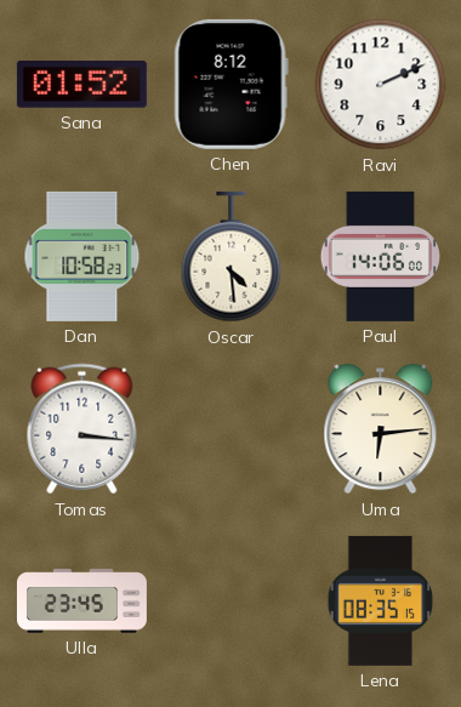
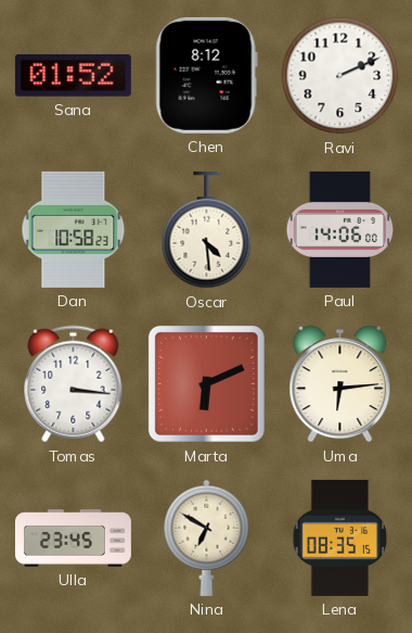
Marta: none -> 6:11 (206, 383)
Nina: none -> 6:50 (207, 537)
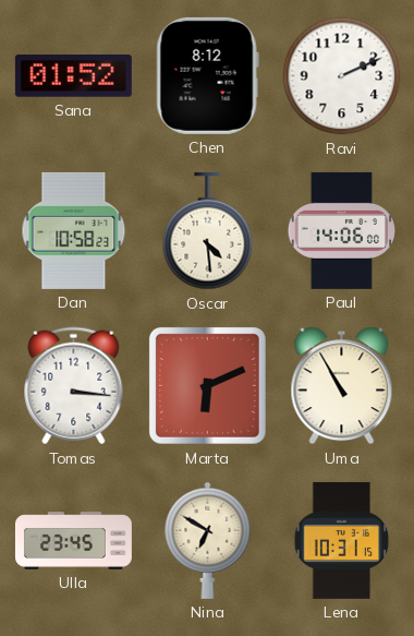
Uma: 6:14 -> 10:55 (342, 386)
Lena: 08:35 -> 10:31 (342, 540)
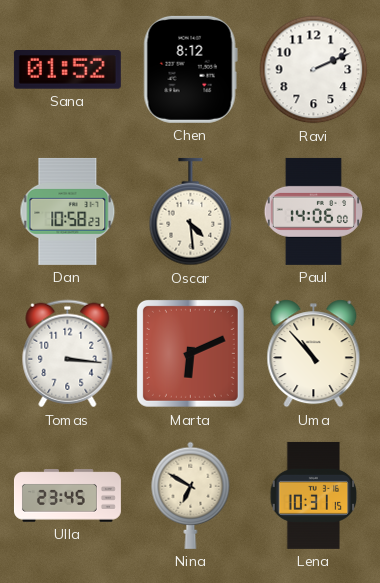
Uma: 10:55 -> 10:53 (314, 354)
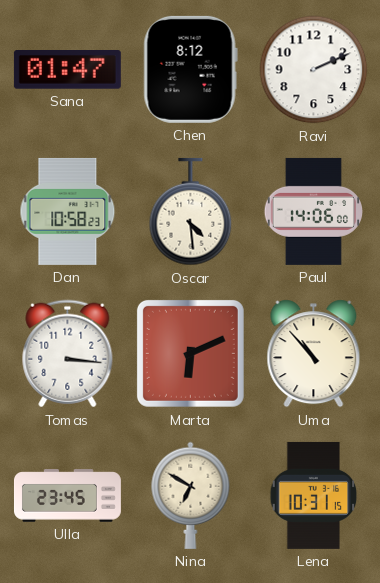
Sana: 01:52 -> 01:47 (67, 70)
